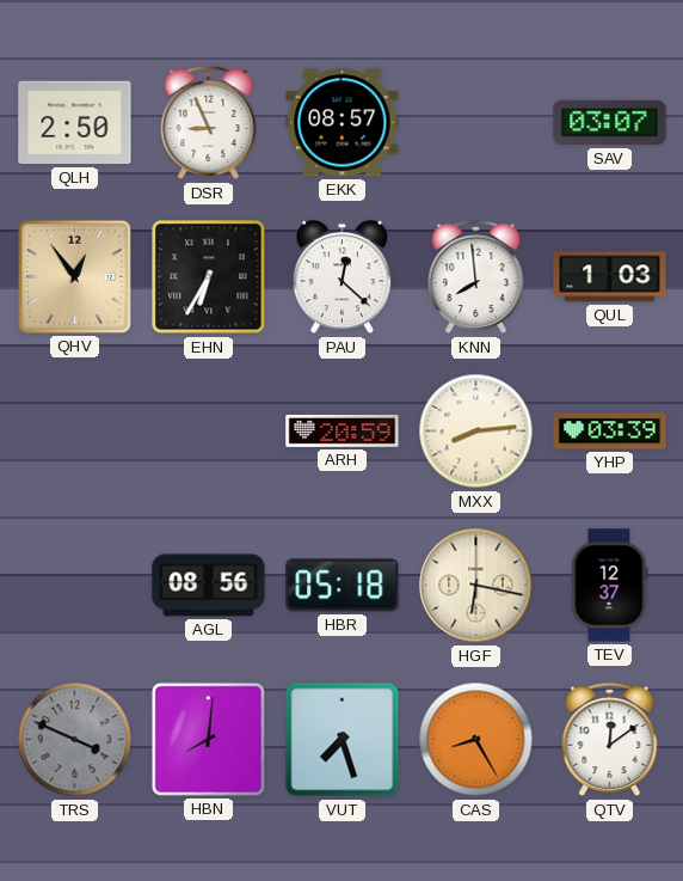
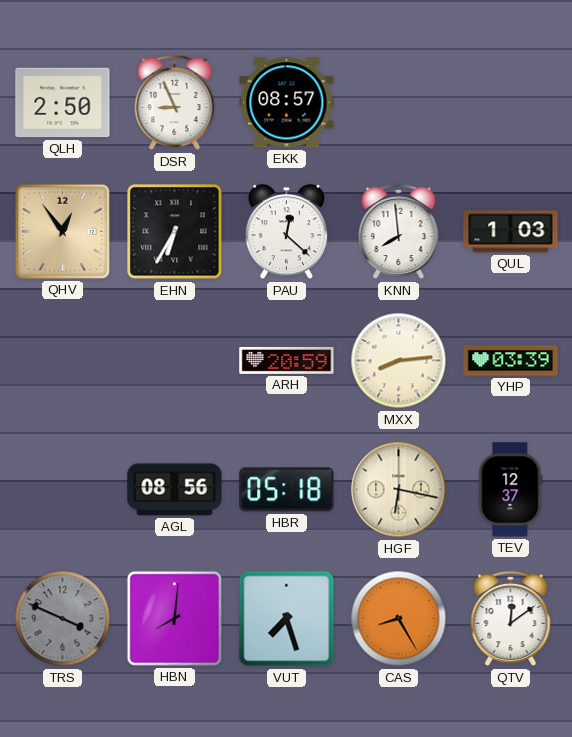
SAV: 03:07 -> none (610, 123)
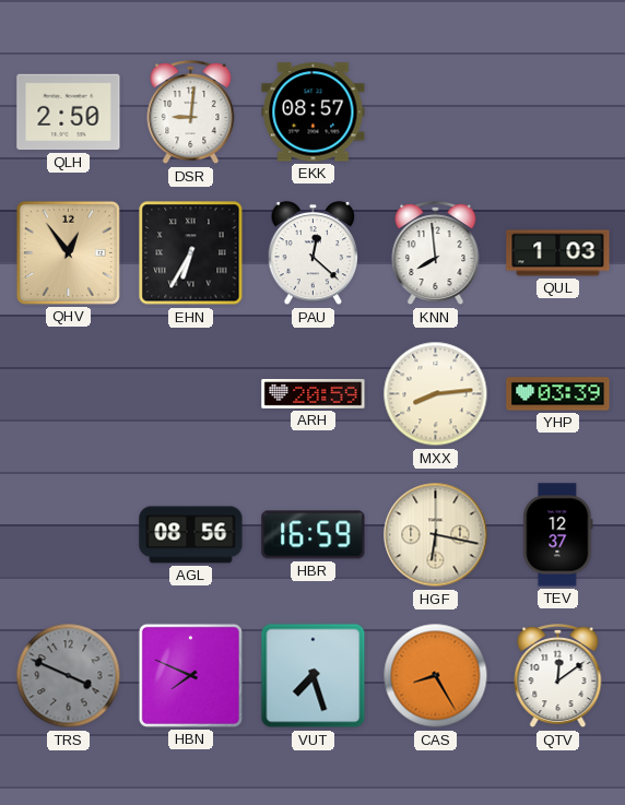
DSR: 8:56 -> 9:01 (191, 114)
HBR: 05:18 -> 16:59 (314, 535)
HBN: 8:01 -> 7:49 (190, 675)
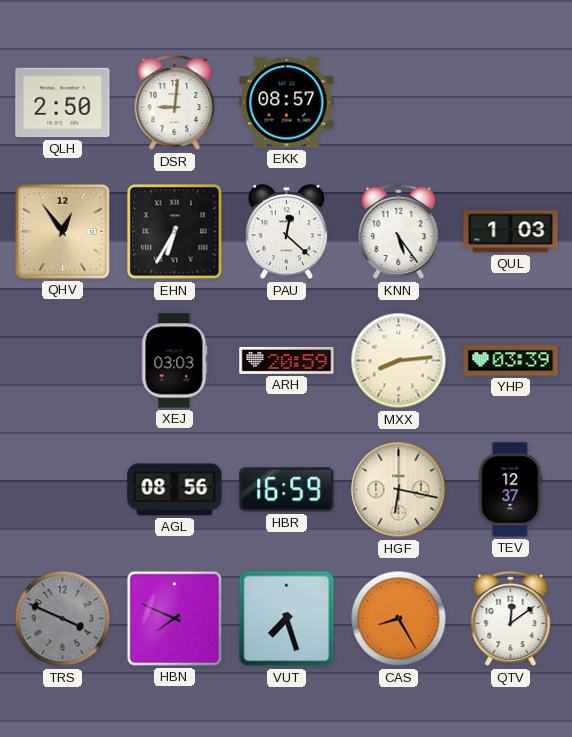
KNN: 7:59 -> 5:24 (399, 233)
XEJ: none -> 03:03 (174, 361)
